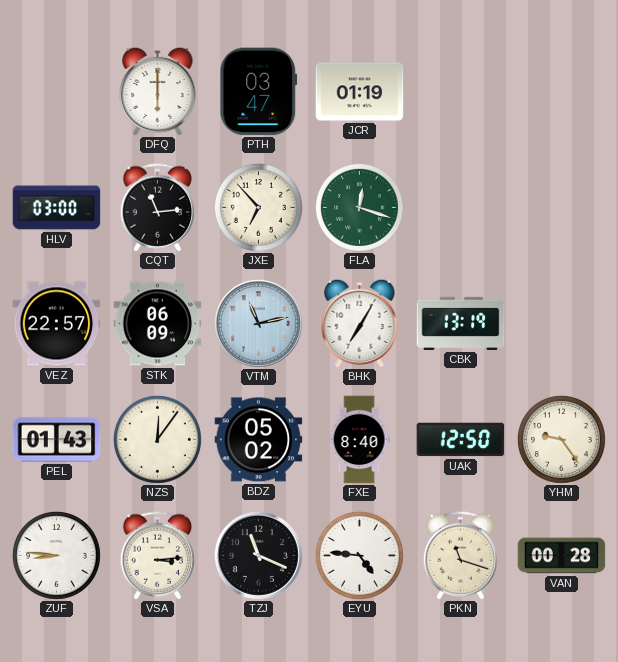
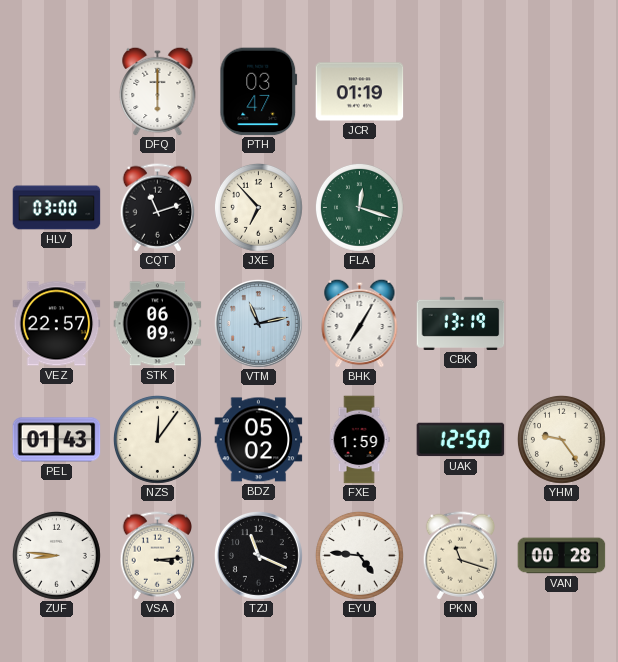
CQT: 11:14 -> 11:12 (158, 208)
FXE: 8:40 -> 1:59 (359, 440)
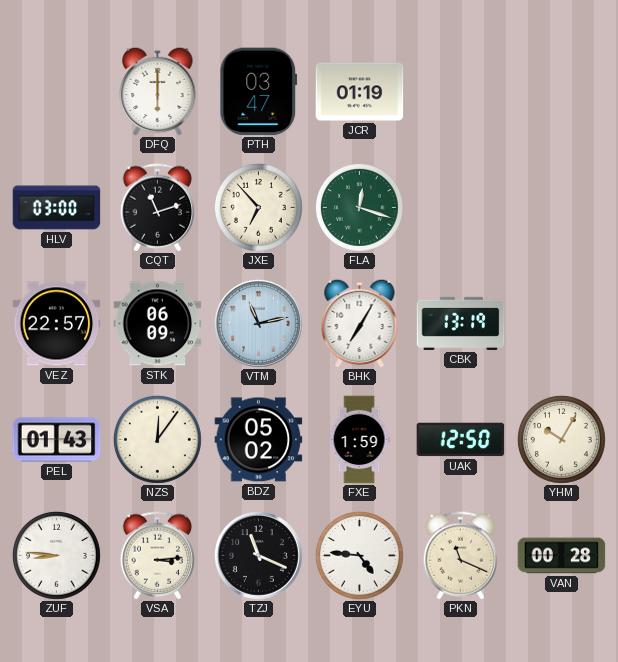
YHM: 9:24 -> 10:05 (561, 439)
PKN: 11:18 -> 11:19 (461, 556)
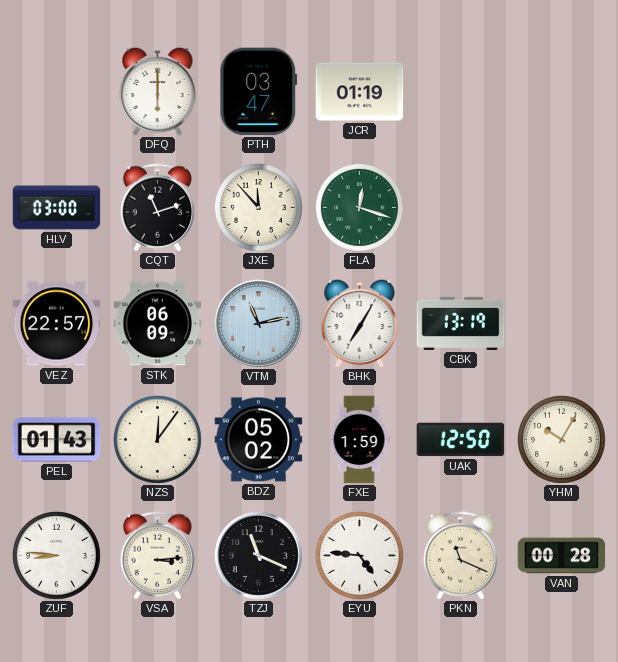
JXE: 6:53 -> 11:53 (258, 207)
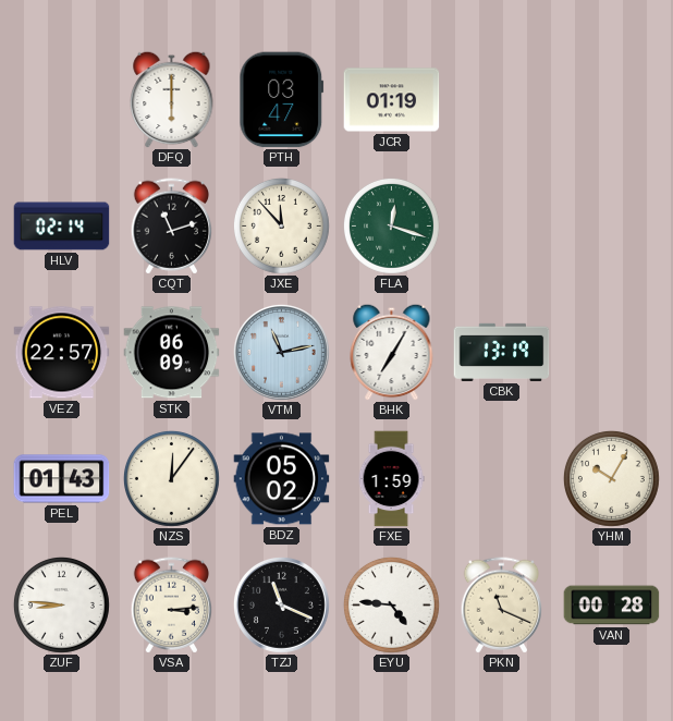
HLV: 03:00 -> 02:14 (62, 227)
UAK: 12:50 -> none (461, 440)
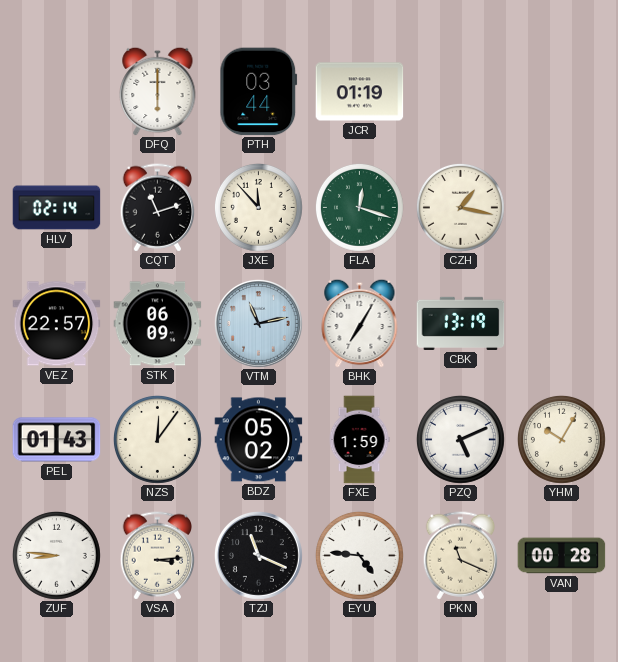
PTH: 03:47 -> 03:44 (259, 92)
CZH: none -> 1:17 (460, 207)
PZQ: none -> 5:11 (460, 439)
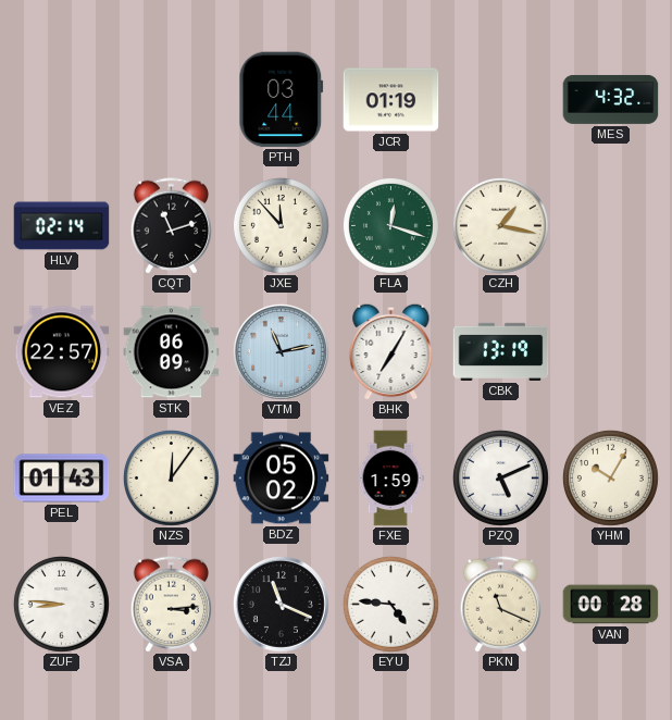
DFQ: 6:00 -> none (158, 91)
MES: none -> 4:32 (611, 99)
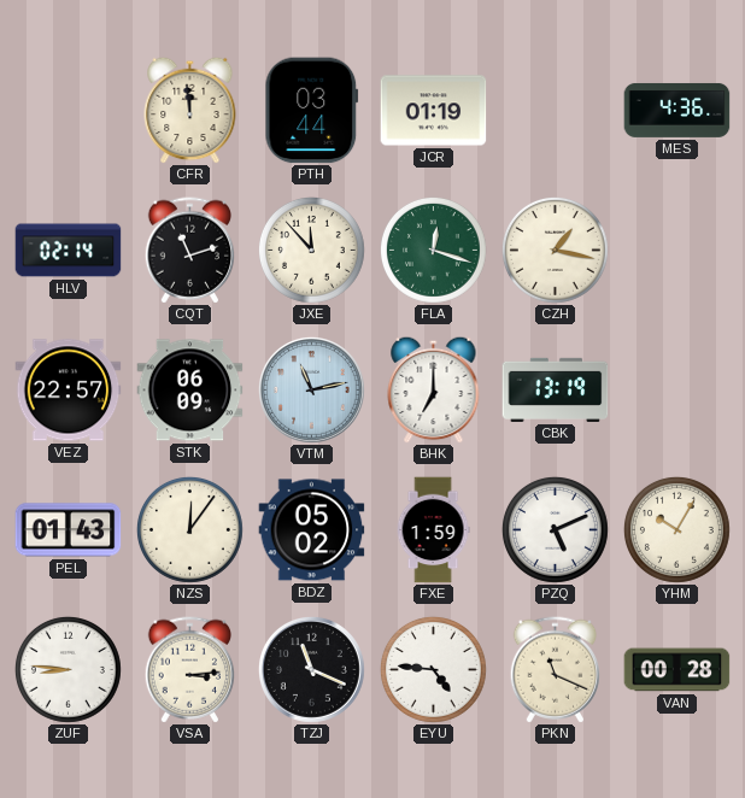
CFR: none -> 11:59 (190, 110)
MES: 4:32 -> 4:36 (677, 110)
BHK: 7:05 -> 7:00 (434, 389)
